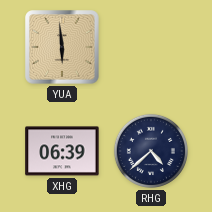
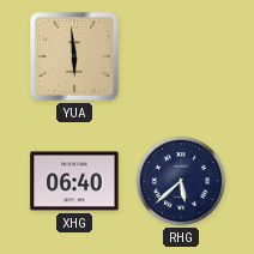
XHG: 06:39 -> 06:40 (74, 181)
RHG: 4:38 -> 5:38 (181, 181)
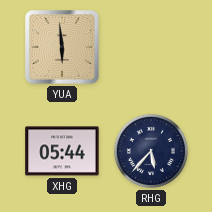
XHG: 06:40 -> 05:44 (62, 151)
RHG: 5:38 -> 5:37 (151, 151)
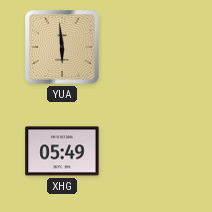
XHG: 05:44 -> 05:49 (62, 151)
RHG: 5:37 -> none (151, 151)
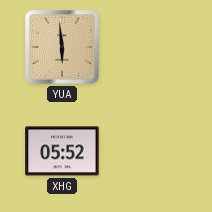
XHG: 05:49 -> 05:52 (62, 151)
